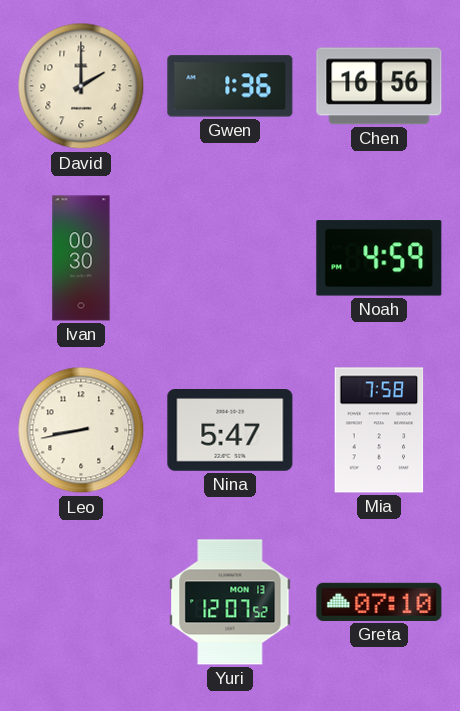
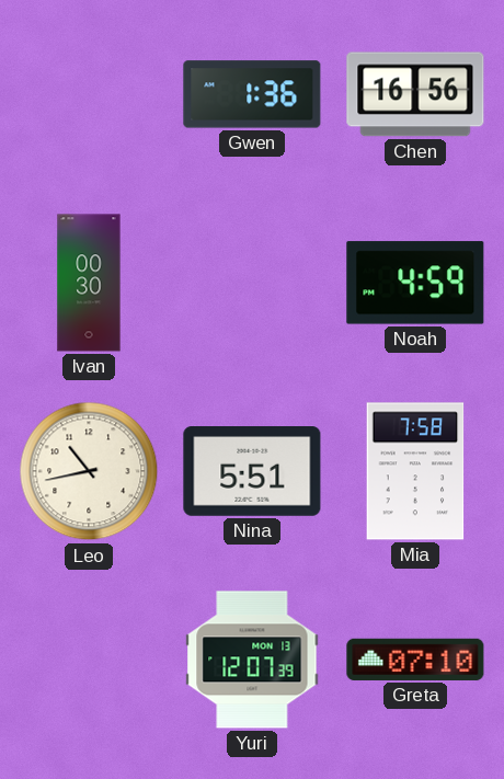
David: 2:00 -> none (81, 86)
Leo: 8:43 -> 10:43 (89, 471)
Nina: 5:47 -> 5:51 (252, 472)
Yuri: 12:07:52 -> 12:07:39 (252, 660)
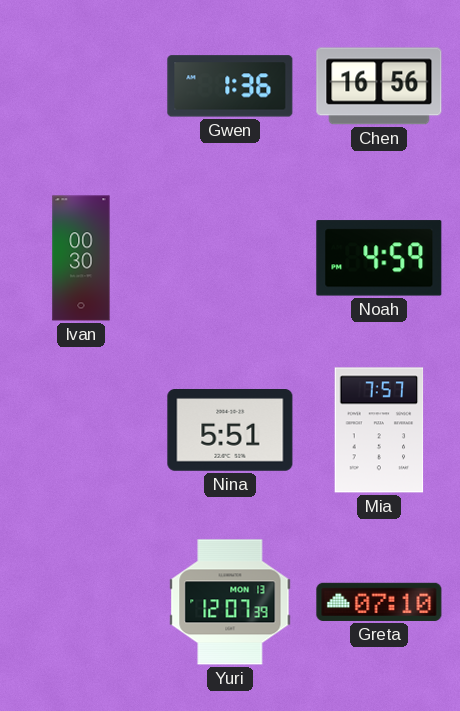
Leo: 10:43 -> none (89, 471)
Mia: 7:58 -> 7:57 (379, 430)
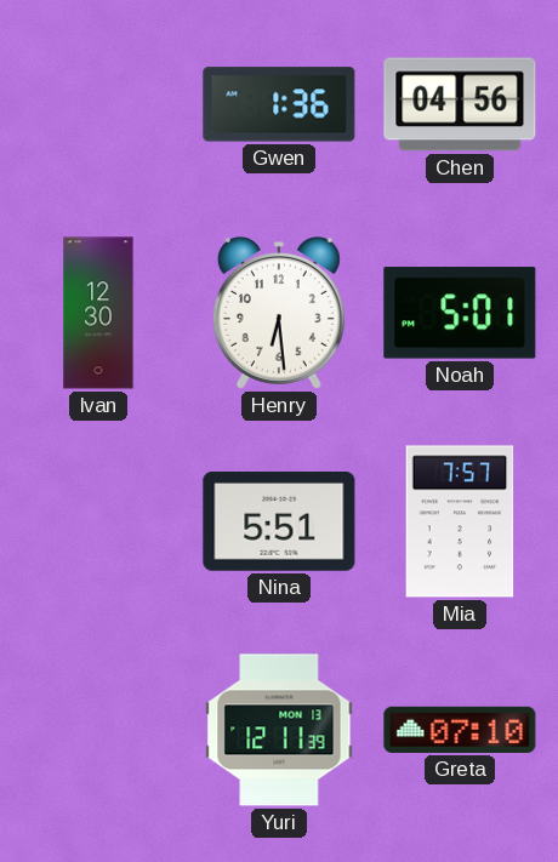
Chen: 16:56 -> 04:56 (460, 104)
Ivan: 00:30 -> 12:30 (98, 313)
Henry: none -> 6:29 (279, 313)
Noah: 4:59 -> 5:01 (460, 313)
Yuri: 12:07 -> 12:11 (279, 730)
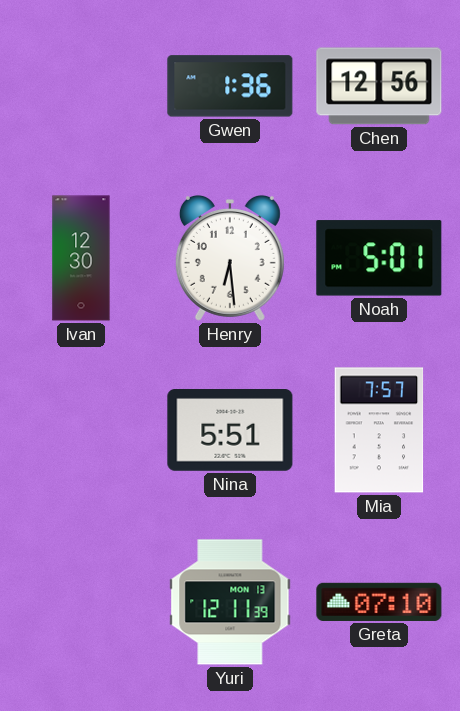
Chen: 04:56 -> 12:56 (379, 86)
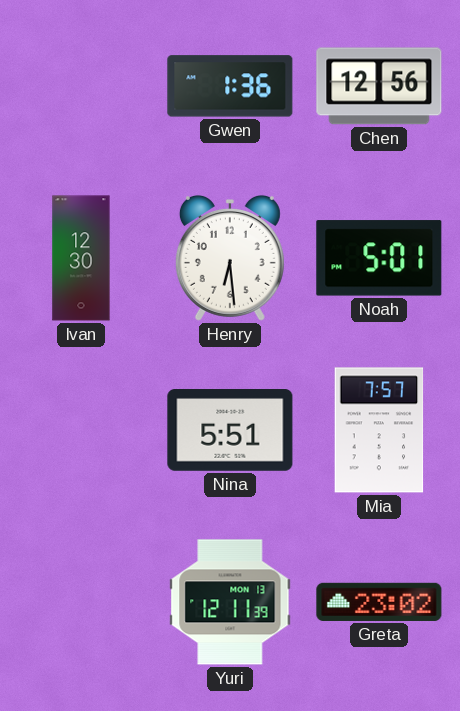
Greta: 07:10 -> 23:02 (379, 602)
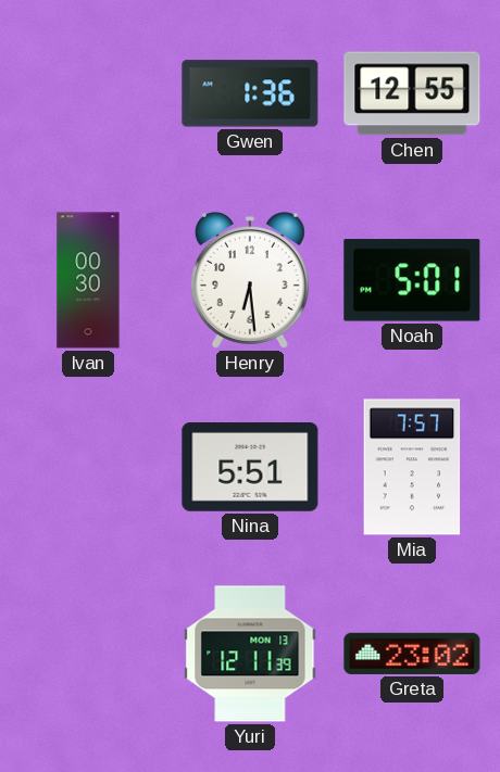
Chen: 12:56 -> 12:55 (412, 93)
Ivan: 12:30 -> 00:30 (88, 280)
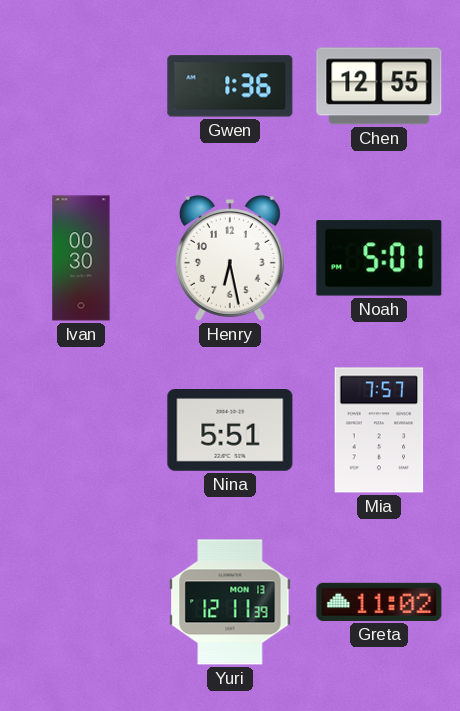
Henry: 6:29 -> 6:28 (230, 258)
Greta: 23:02 -> 11:02 (379, 602)
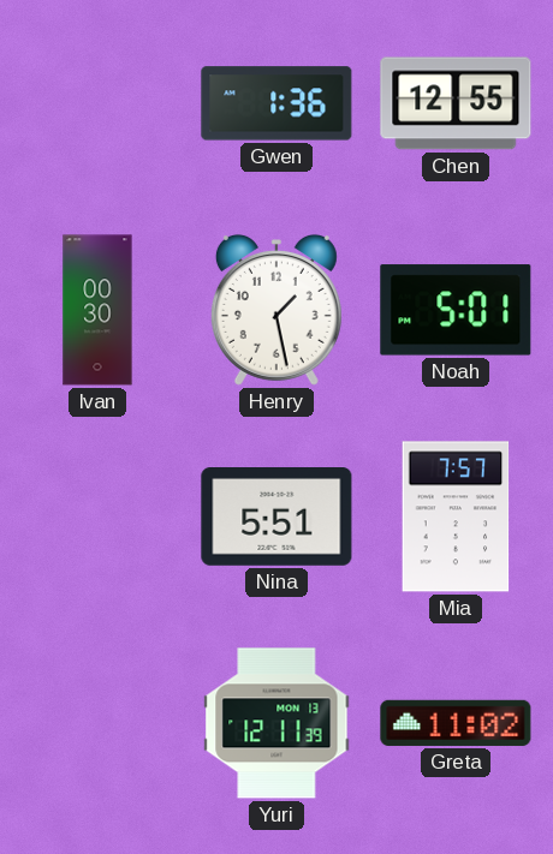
Henry: 6:28 -> 1:28 (276, 310)
